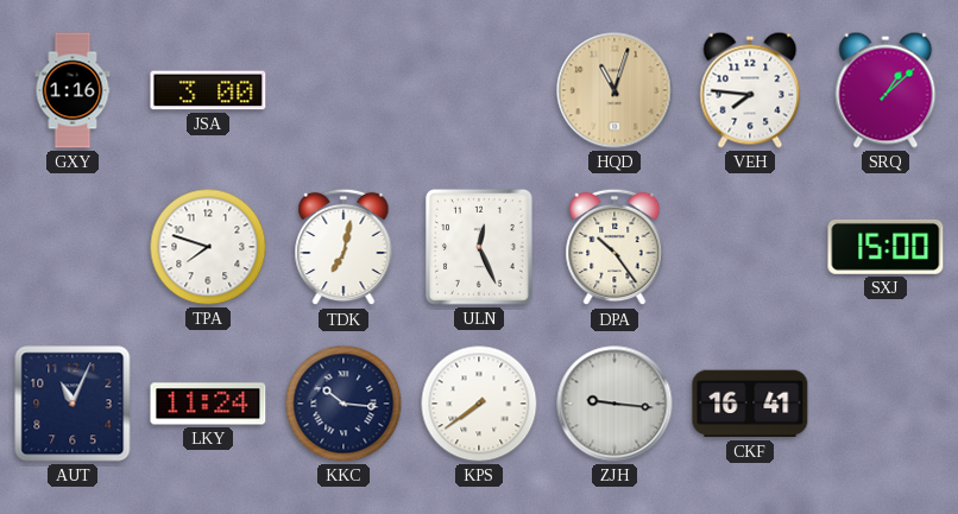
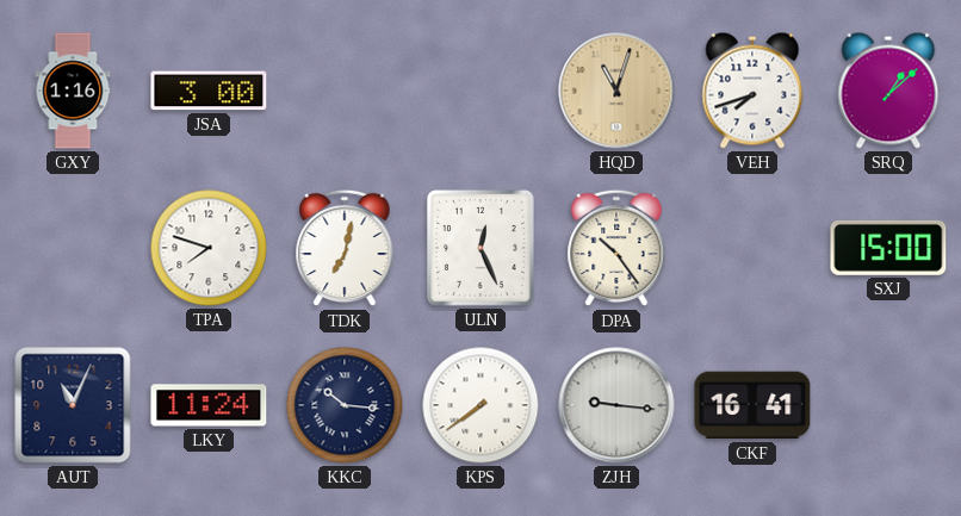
VEH: 7:46 -> 7:42 (752, 91)
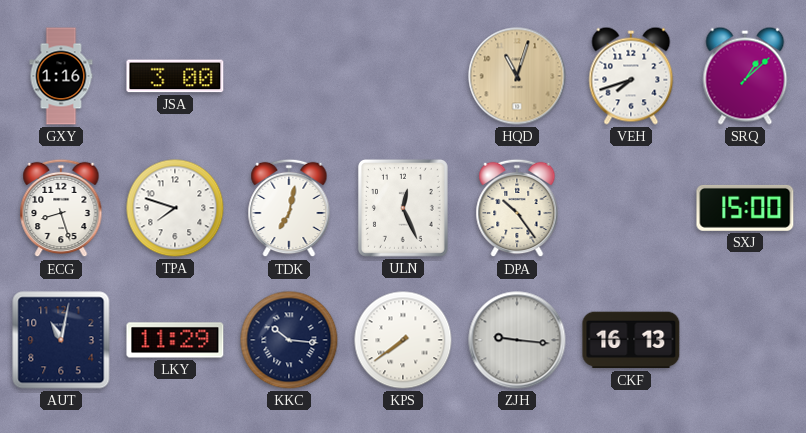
ECG: none -> 8:27 (61, 208)
AUT: 11:04 -> 11:02 (61, 340)
LKY: 11:24 -> 11:29 (175, 340)
CKF: 16:41 -> 16:13 (631, 340)
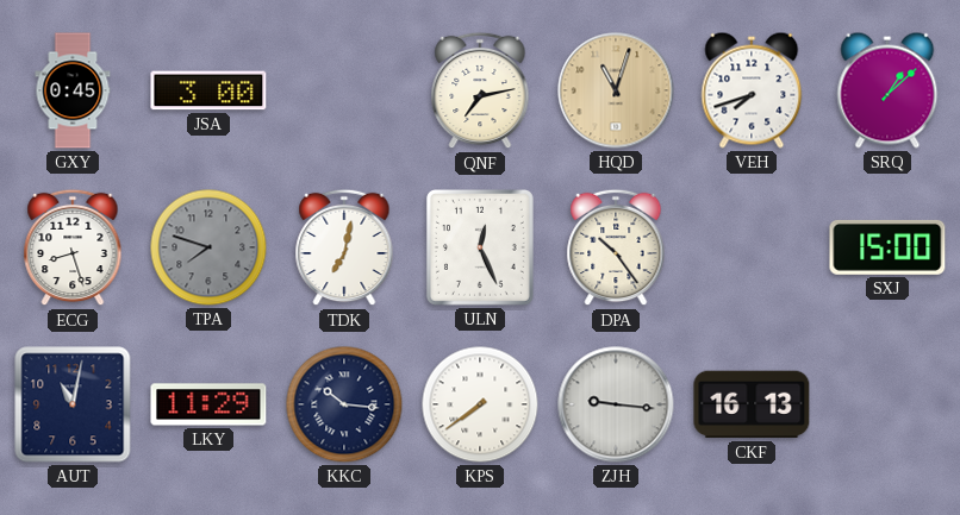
GXY: 1:16 -> 0:45 (73, 90)
QNF: none -> 7:13 (480, 90)
TPA dial: white -> grey (208, 247)
